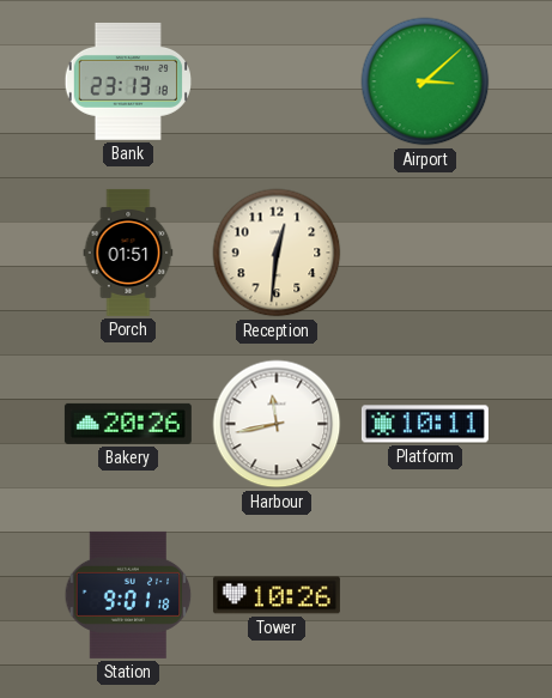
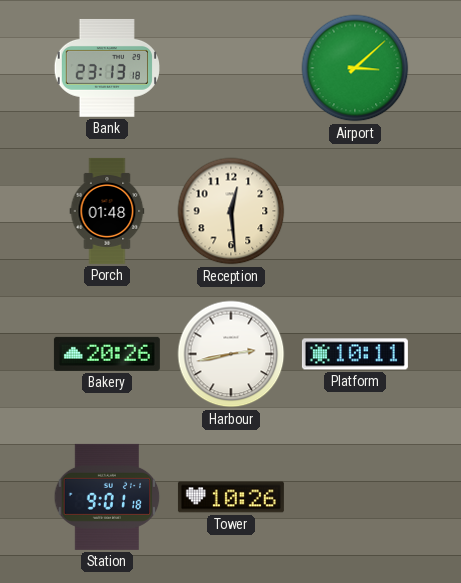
Porch: 01:51 -> 01:48 (107, 211)
Reception: 12:31 -> 12:29 (231, 211)
Harbour: 11:43 -> 2:43 (231, 354)
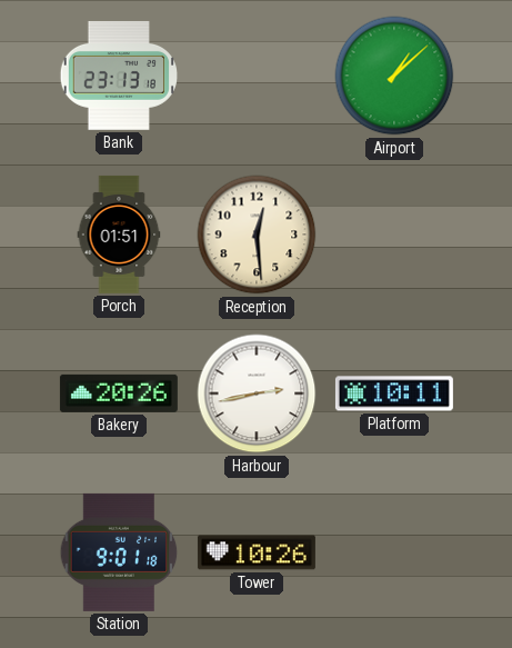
Airport: 3:08 -> 1:08 (394, 76)
Porch: 01:48 -> 01:51 (119, 235)
